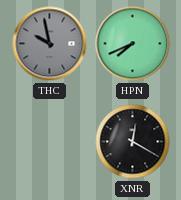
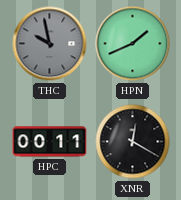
HPN: 7:41 -> 1:41 (133, 44)
HPC: none -> 00:11 (50, 142)
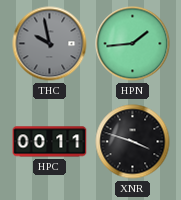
HPN: 1:41 -> 1:44 (133, 44)
XNR: 12:20 -> 3:48 (133, 142)
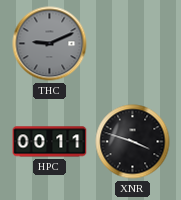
THC: 9:58 -> 9:11 (50, 44)
HPN: 1:44 -> none (133, 44)
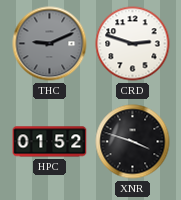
CRD: none -> 2:48 (133, 44)
HPC: 00:11 -> 01:52 (50, 142)
